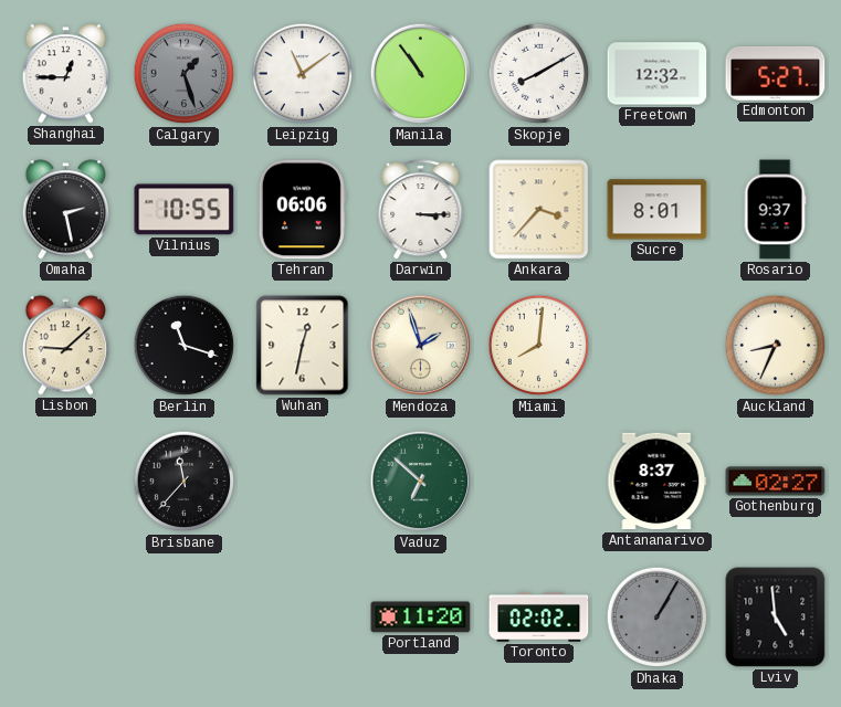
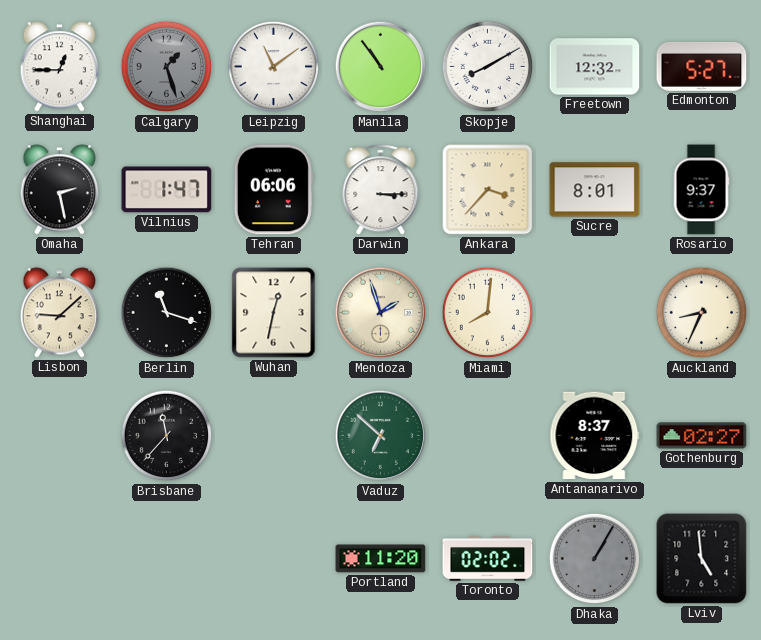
Vilnius: 10:55 -> 1:47 (167, 190)
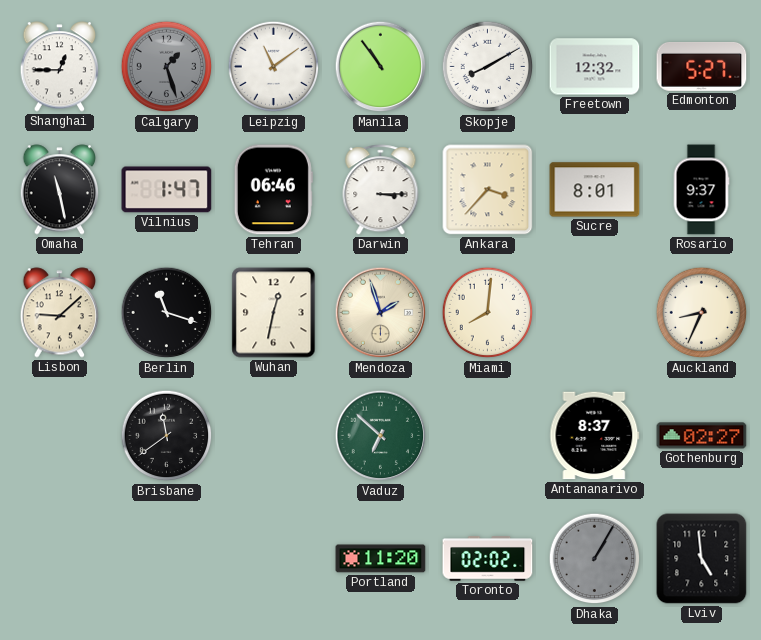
Omaha: 2:28 -> 11:28 (60, 190)
Tehran: 06:06 -> 06:46 (273, 190)
Brisbane: 11:37 -> 11:39 (167, 436)
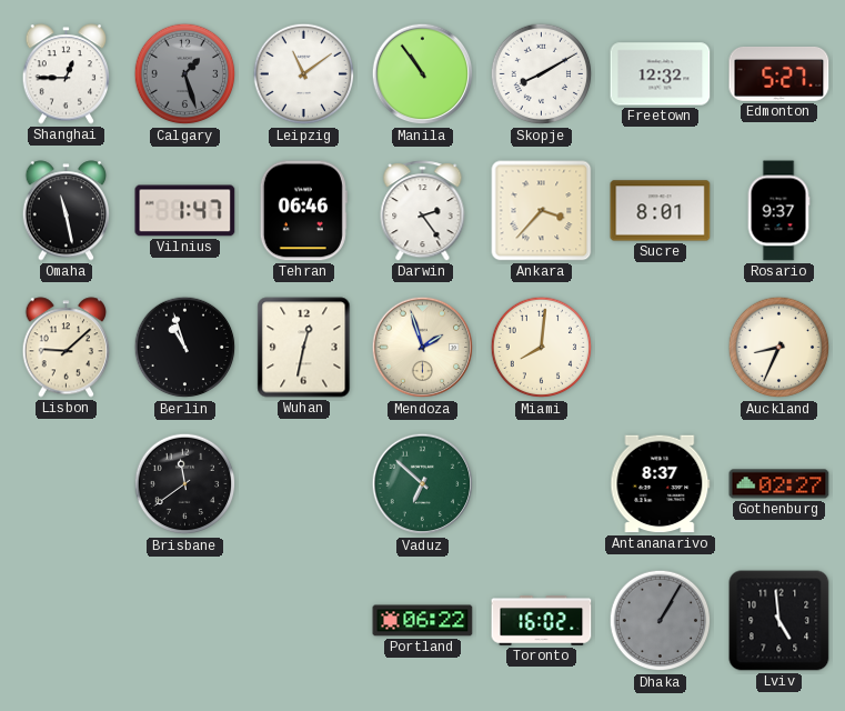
Darwin: 3:15 -> 2:24 (423, 211)
Berlin: 11:18 -> 10:57 (185, 348)
Portland: 11:20 -> 06:22 (423, 621)
Toronto: 02:02 -> 16:02 (542, 621)
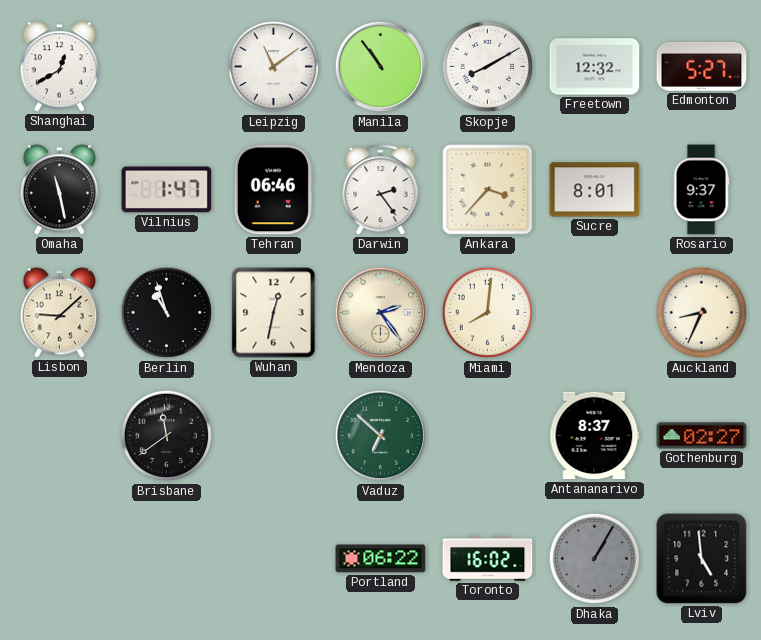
Shanghai: 12:45 -> 12:40 (60, 67)
Calgary: 1:27 -> none (185, 74)
Mendoza: 1:57 -> 2:24 (381, 313)
